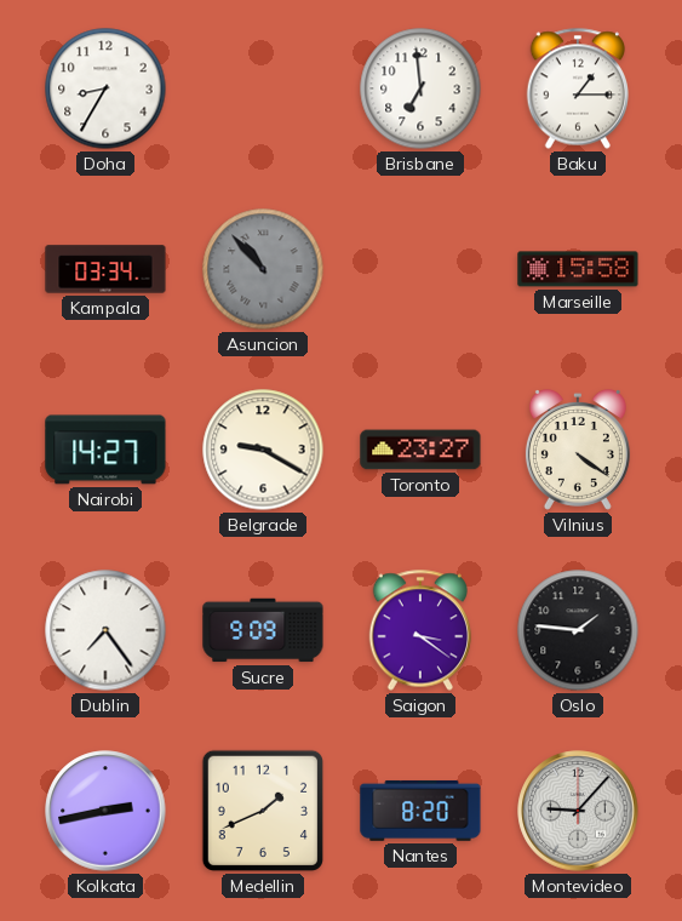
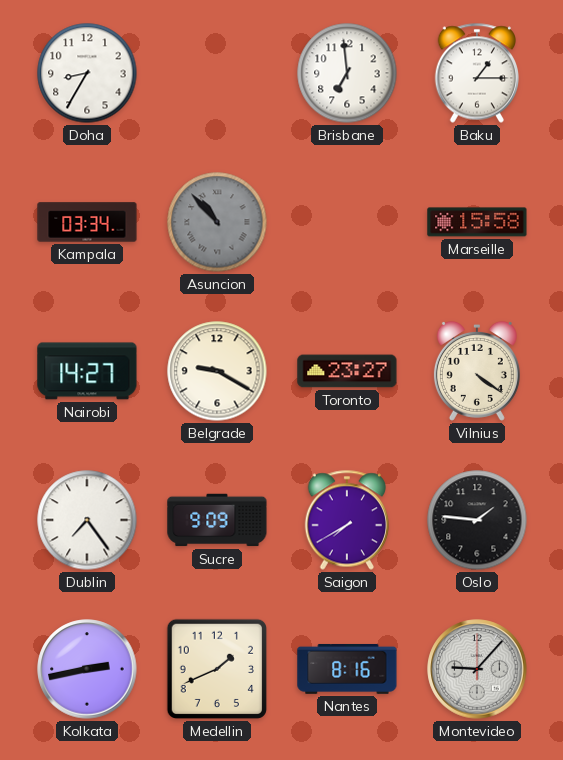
Saigon: 3:21 -> 7:40 (346, 520)
Nantes: 8:20 -> 8:16 (347, 669)
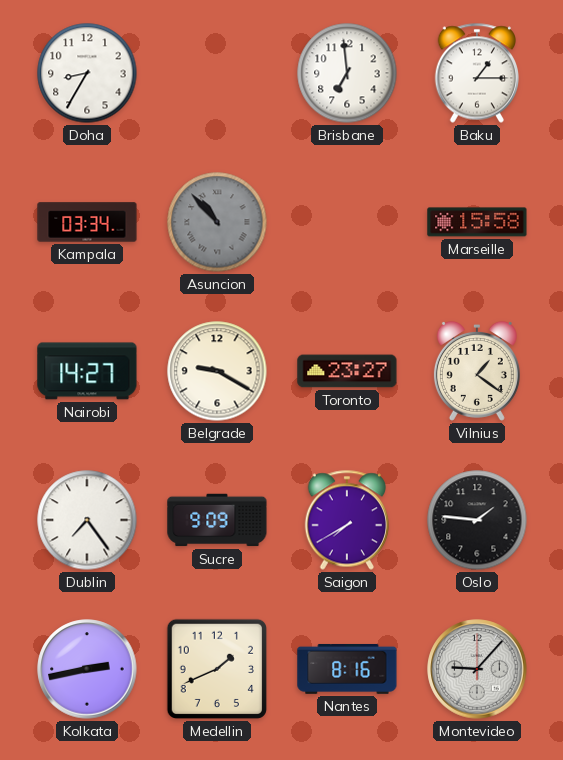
Vilnius: 4:21 -> 1:21 (477, 371)
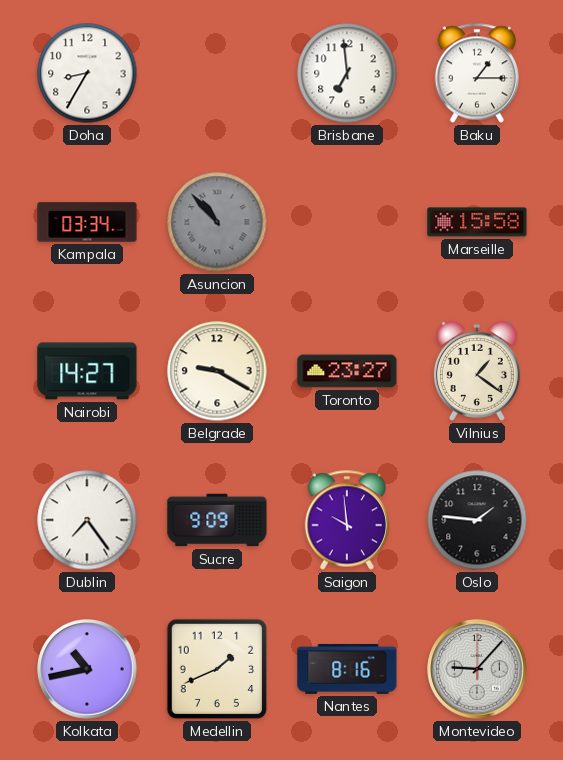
Saigon: 7:40 -> 9:59 (346, 520)
Kolkata: 2:43 -> 10:43 (87, 669)
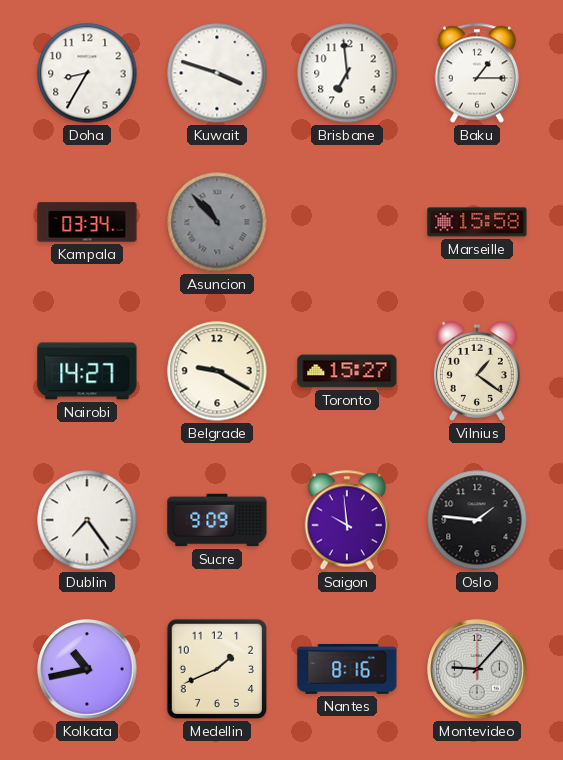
Kuwait: none -> 3:48 (217, 73)
Toronto: 23:27 -> 15:27 (347, 371)
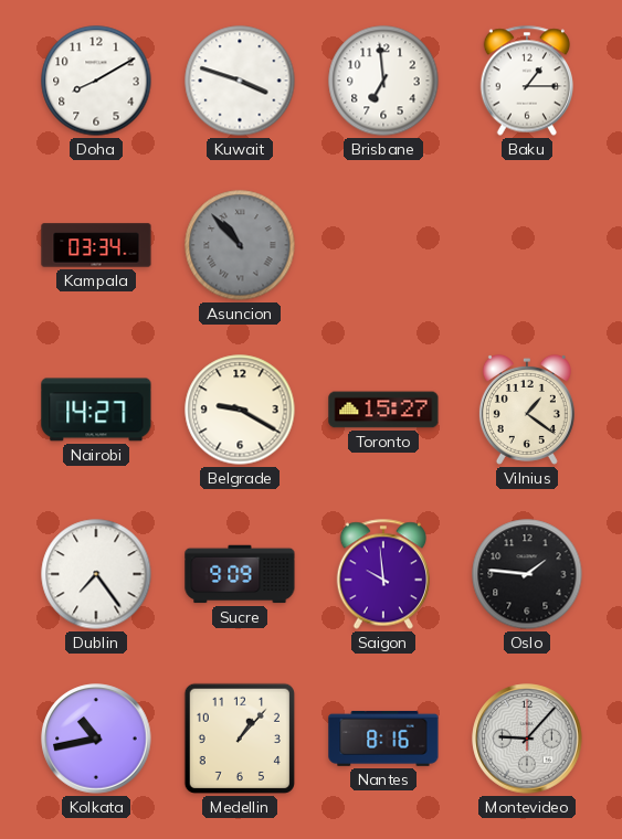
Doha: 8:35 -> 8:10 (96, 81)
Marseille: 15:58 -> none (477, 222)
Medellin: 1:41 -> 1:07 (240, 739)
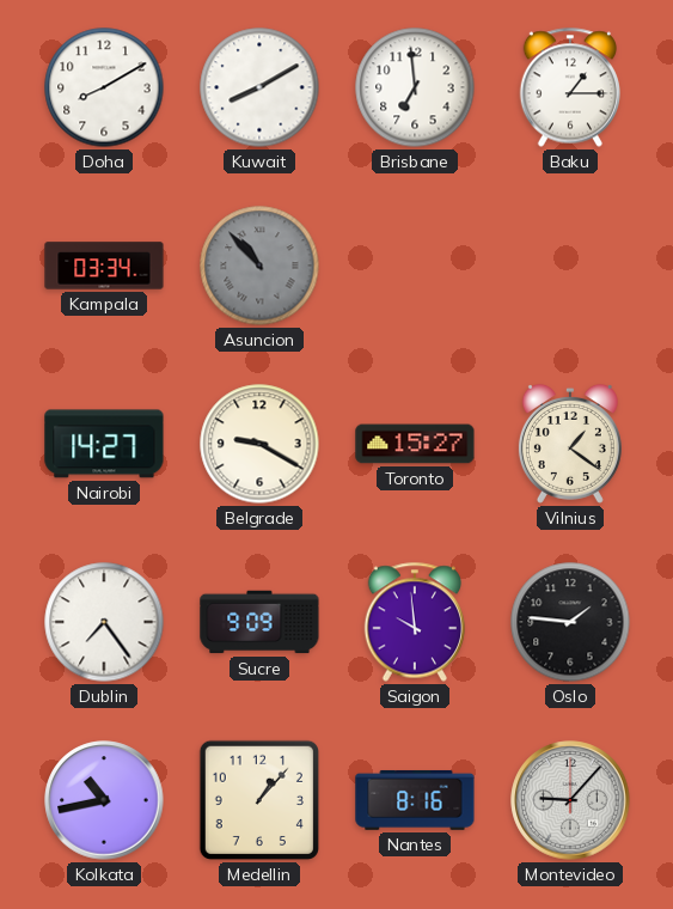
Kuwait: 3:48 -> 8:10 (259, 87)
